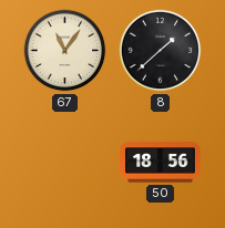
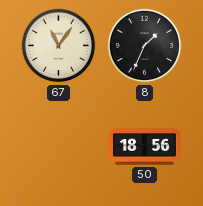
8: 1:38 -> 1:34 (145, 46)
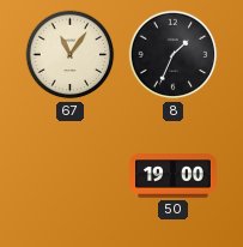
50: 18:56 -> 19:00 (174, 176)
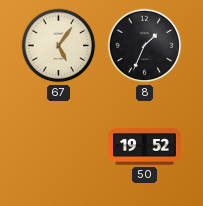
67: 11:06 -> 5:06 (59, 46)
50: 19:00 -> 19:52 (145, 147)
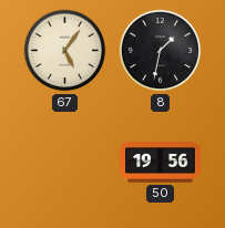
8: 1:34 -> 1:32 (161, 51)
50: 19:52 -> 19:56 (161, 163)
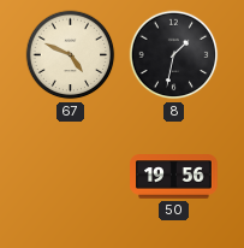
67: 5:06 -> 4:49 (71, 55)
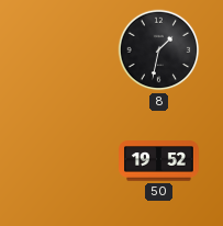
67: 4:49 -> none (71, 55)
50: 19:56 -> 19:52 (159, 161)
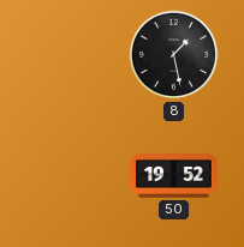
8: 1:32 -> 1:28 (174, 55)
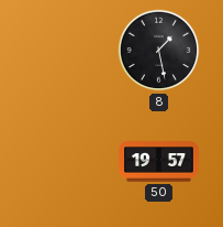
50: 19:52 -> 19:57 (159, 162)
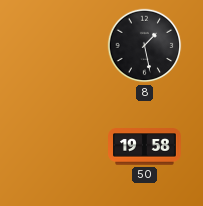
50: 19:57 -> 19:58 (145, 147)
